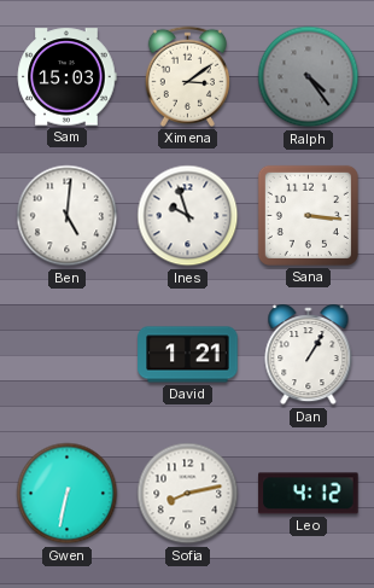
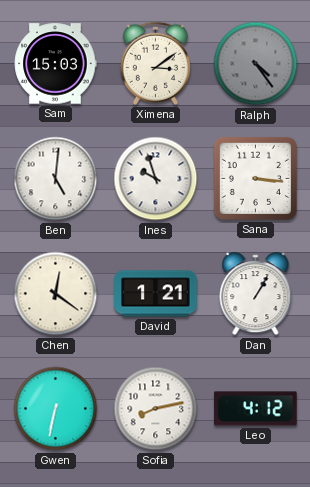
Chen: none -> 12:21 (56, 294)
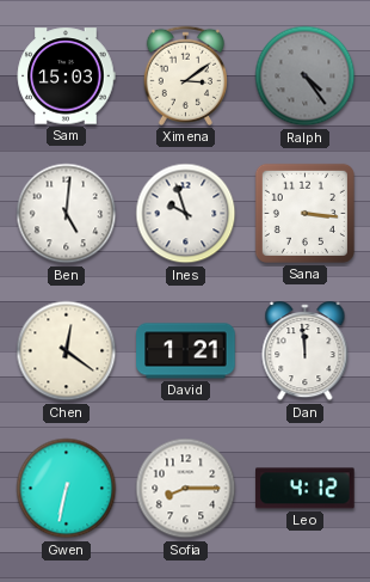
Dan: 1:05 -> 11:59 (306, 351)
Sofia: 8:13 -> 8:15 (186, 489)
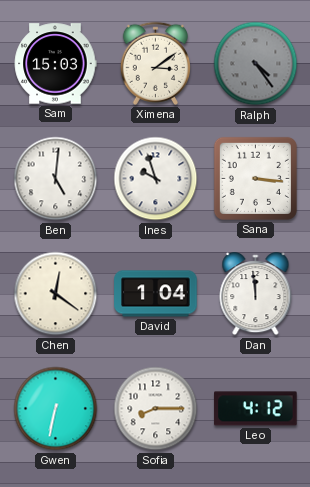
David: 1:21 -> 1:04 (156, 294)
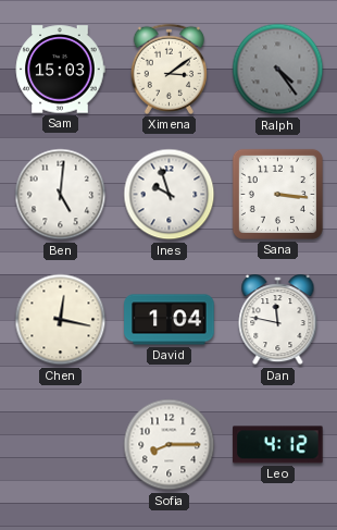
Chen: 12:21 -> 12:17 (61, 320)
Dan: 11:59 -> 11:47 (278, 320)
Gwen: 6:32 -> none (56, 409)
